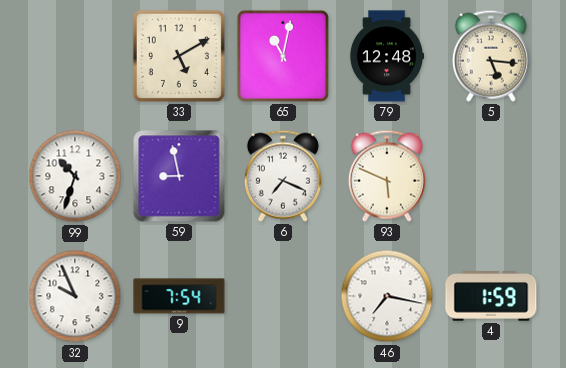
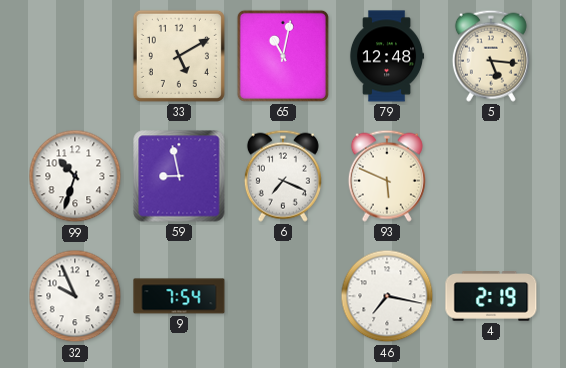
4: 1:59 -> 2:19 (491, 297)
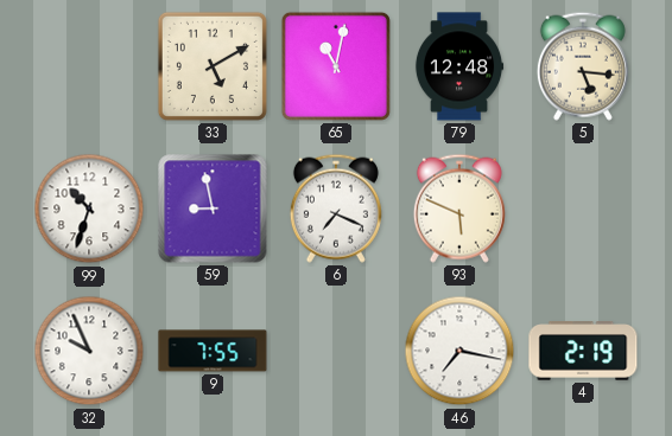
9: 7:54 -> 7:55 (213, 351)
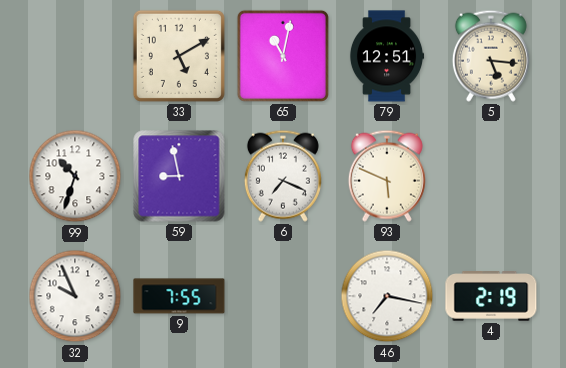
79: 12:48 -> 12:51 (387, 56)
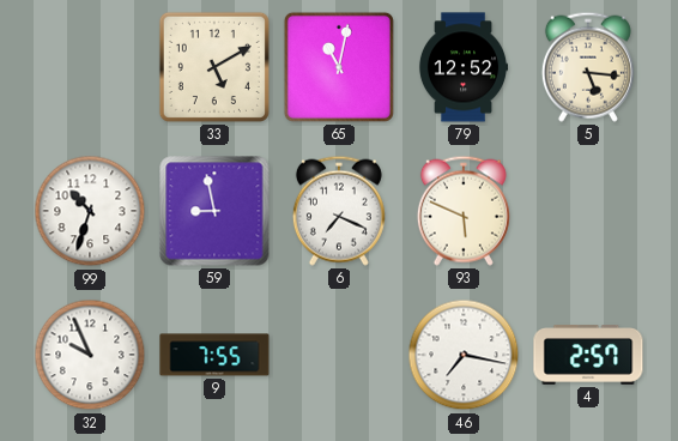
79: 12:51 -> 12:52 (464, 67)
4: 2:19 -> 2:57 (588, 356)
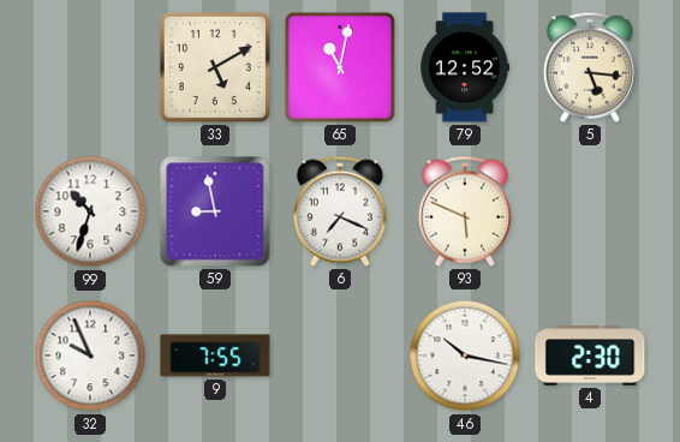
46: 7:17 -> 10:17 (465, 356)
4: 2:57 -> 2:30 (590, 357)
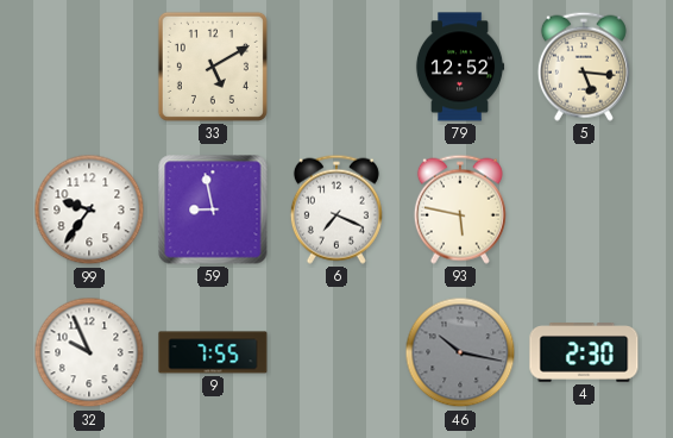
65: 11:02 -> none (340, 67)
99: 10:33 -> 9:36 (89, 209)
93: 5:49 -> 5:47 (460, 209)
46 dial: white -> grey (460, 352)
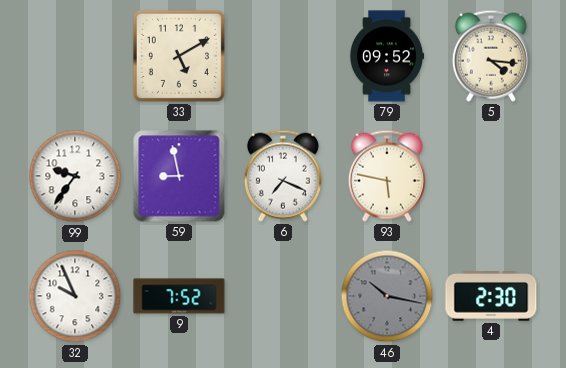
79: 12:52 -> 09:52 (387, 56)
5: 5:16 -> 4:16 (491, 56)
9: 7:55 -> 7:52 (179, 296)
